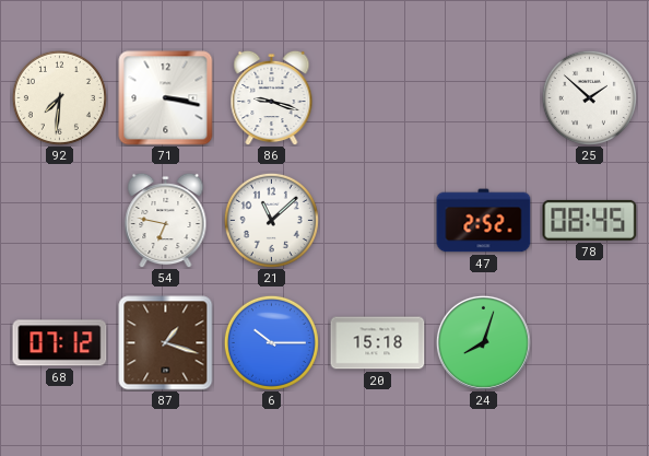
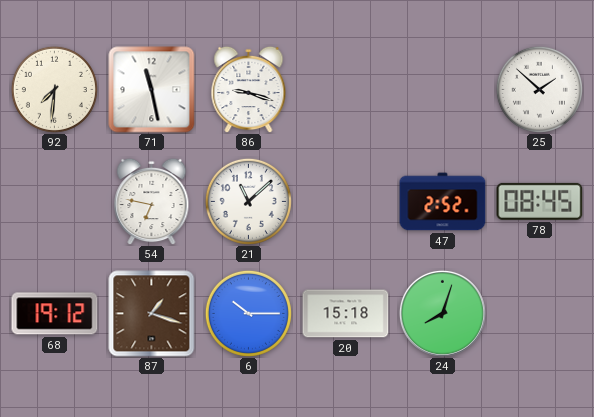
71: 3:17 -> 11:28 (152, 90)
68: 07:12 -> 19:12 (55, 314)
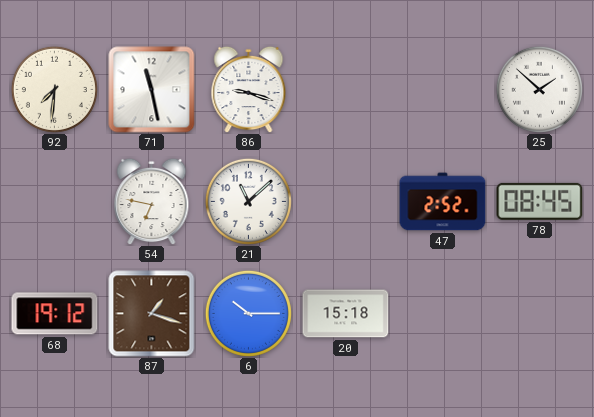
24: 8:03 -> none (442, 313)
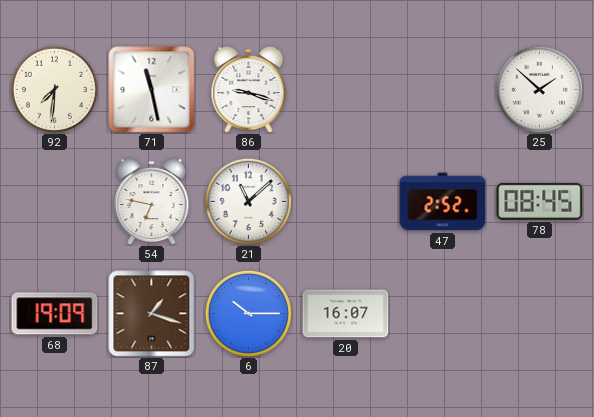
68: 19:12 -> 19:09 (55, 314)
20: 15:18 -> 16:07 (346, 314)
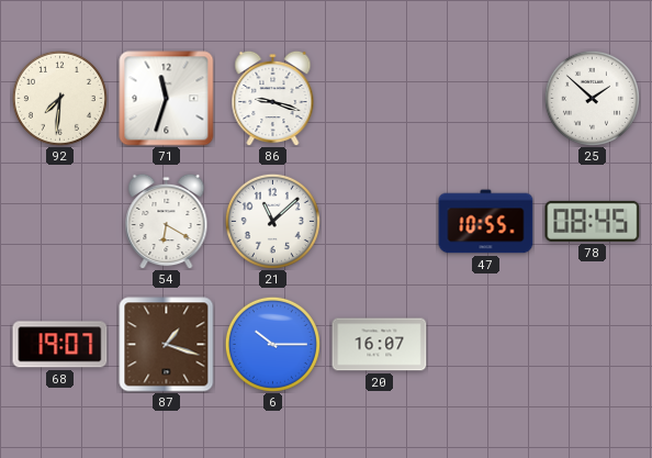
71: 11:28 -> 11:33 (167, 99)
54: 6:47 -> 6:20 (167, 221)
47: 2:52 -> 10:55 (486, 222)
68: 19:09 -> 19:07 (60, 345)
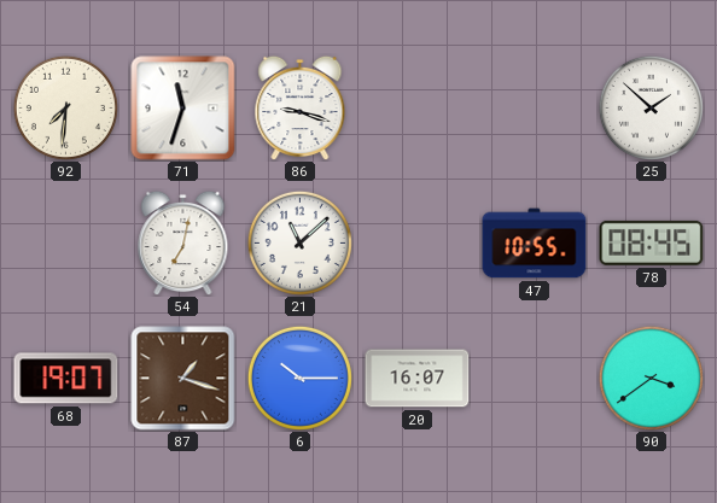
54: 6:20 -> 7:02 (183, 242)
90: none -> 3:39 (651, 378)
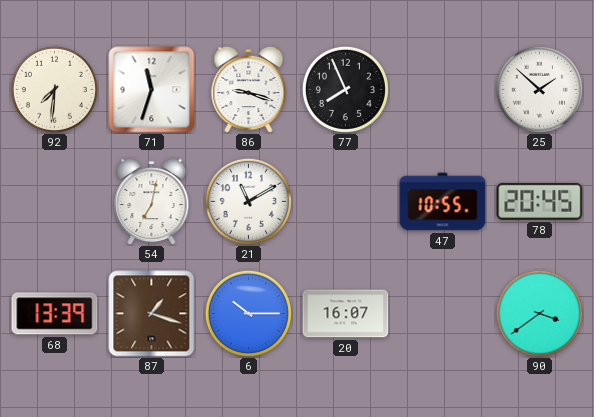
77: none -> 7:56 (345, 89)
21: 11:08 -> 11:10 (248, 201)
78: 08:45 -> 20:45 (540, 201)
68: 19:07 -> 13:39 (55, 314)
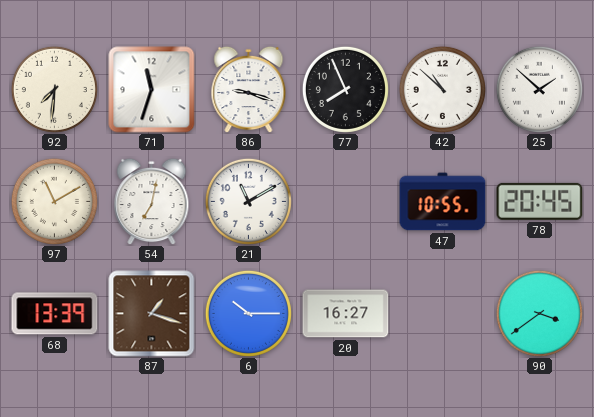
42: none -> 10:52 (442, 89)
97: none -> 11:10 (54, 201)
20: 16:07 -> 16:27 (346, 314)
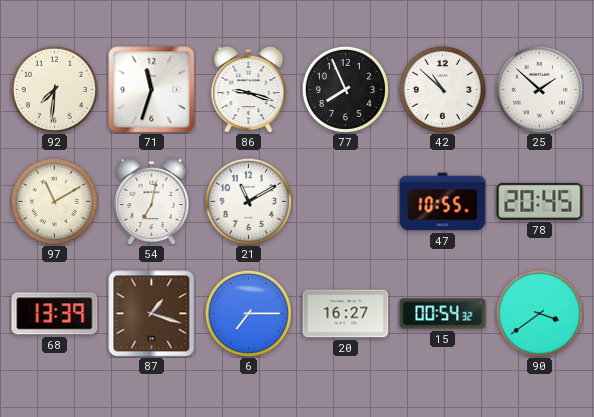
6: 10:15 -> 7:15 (248, 313)
15: none -> 00:54 (443, 314)
